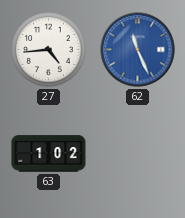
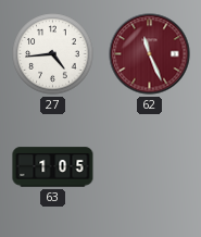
62 dial: blue -> burgundy (150, 54)
63: 1:02 -> 1:05 (53, 167)
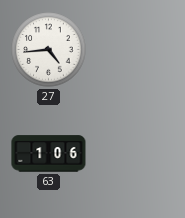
62: 11:26 -> none (150, 54)
63: 1:05 -> 1:06 (49, 154)
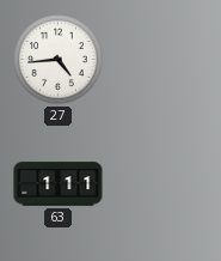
63: 1:06 -> 1:11 (59, 184)
